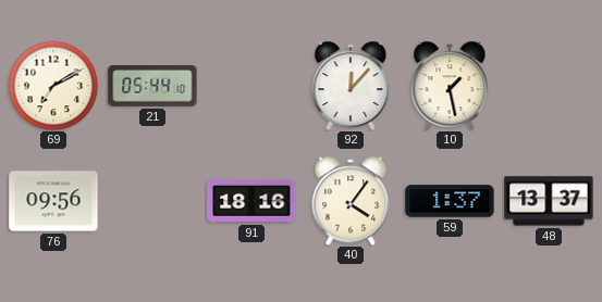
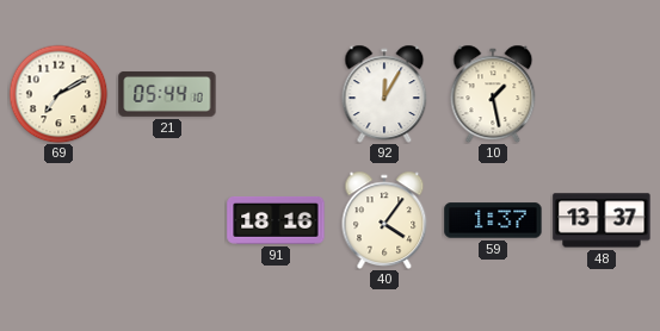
92: 12:07 -> 12:05 (384, 94)
76: 09:56 -> none (53, 201)
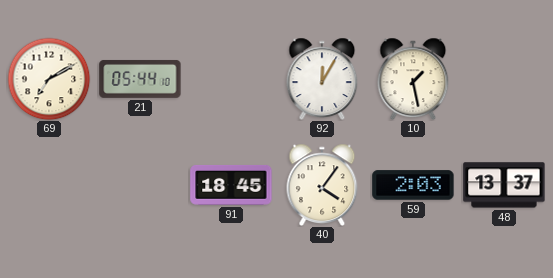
91: 18:16 -> 18:45 (231, 185)
59: 1:37 -> 2:03 (413, 185)
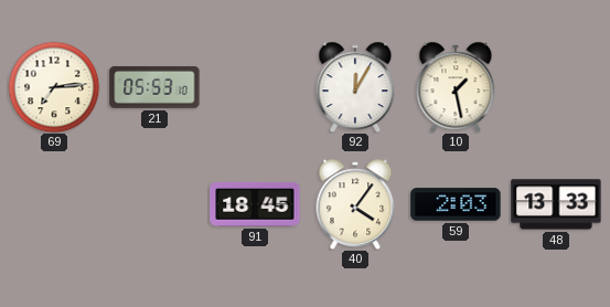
69: 7:10 -> 7:14 (54, 87)
21: 05:44 -> 05:53 (154, 87)
48: 13:37 -> 13:33 (556, 204)
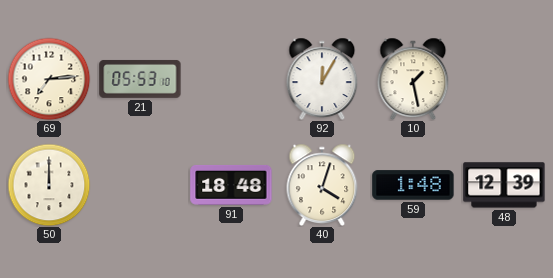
50: none -> 12:00 (49, 185)
91: 18:45 -> 18:48 (231, 185)
40: 4:06 -> 4:03 (322, 185)
59: 2:03 -> 1:48 (413, 185)
48: 13:33 -> 12:39 (504, 185)
